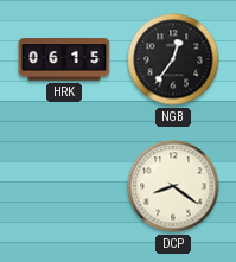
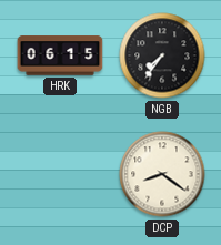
NGB: 12:36 -> 7:36 (162, 55)
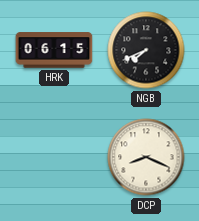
NGB: 7:36 -> 7:41 (146, 50)
DCP: 8:21 -> 8:19 (146, 157)
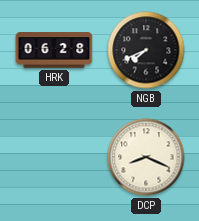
HRK: 06:15 -> 06:28 (54, 50)
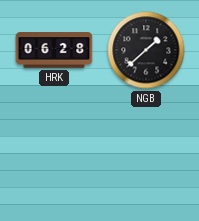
NGB: 7:41 -> 1:38 (146, 50)
DCP: 8:19 -> none (146, 157)
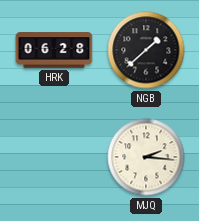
MJQ: none -> 2:16 (146, 157)
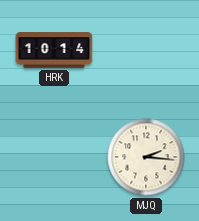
HRK: 06:28 -> 10:14 (54, 50)
NGB: 1:38 -> none (146, 50)
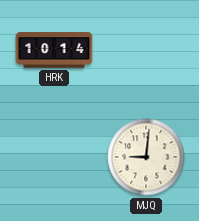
MJQ: 2:16 -> 9:01 (146, 157)
